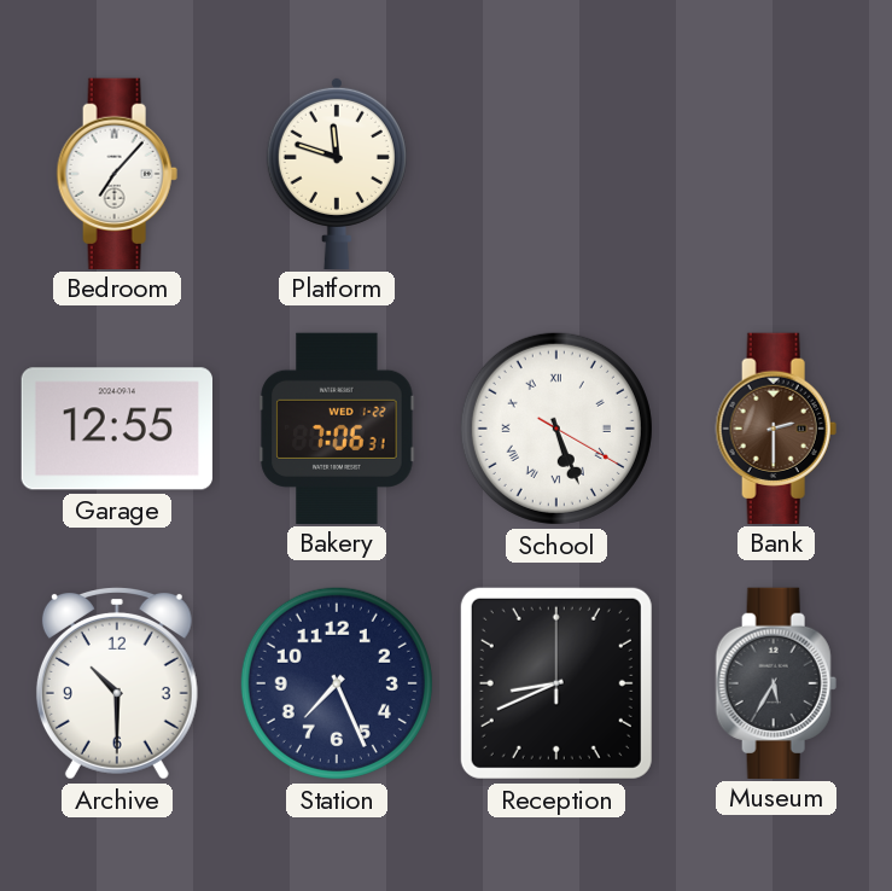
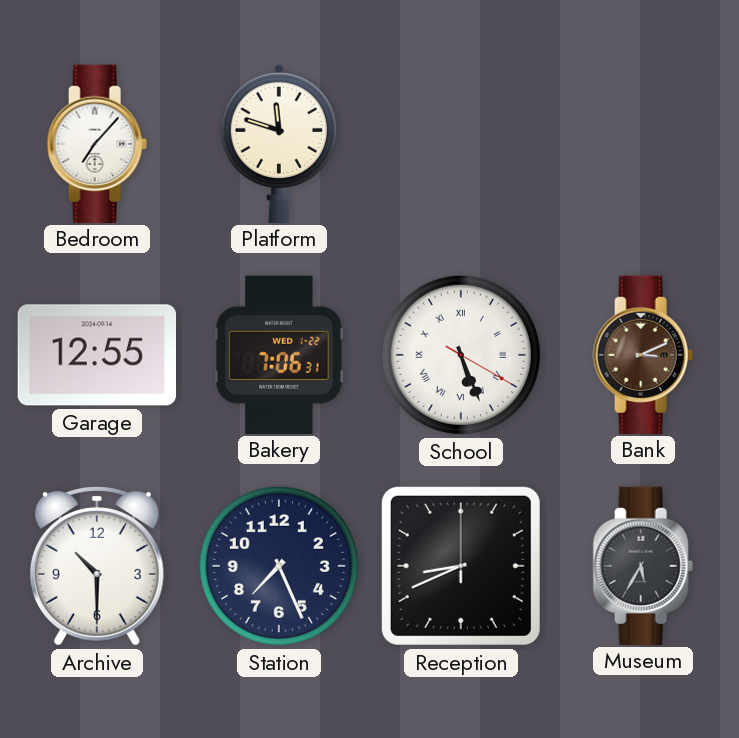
Bank: 2:30 -> 3:11 (643, 354)
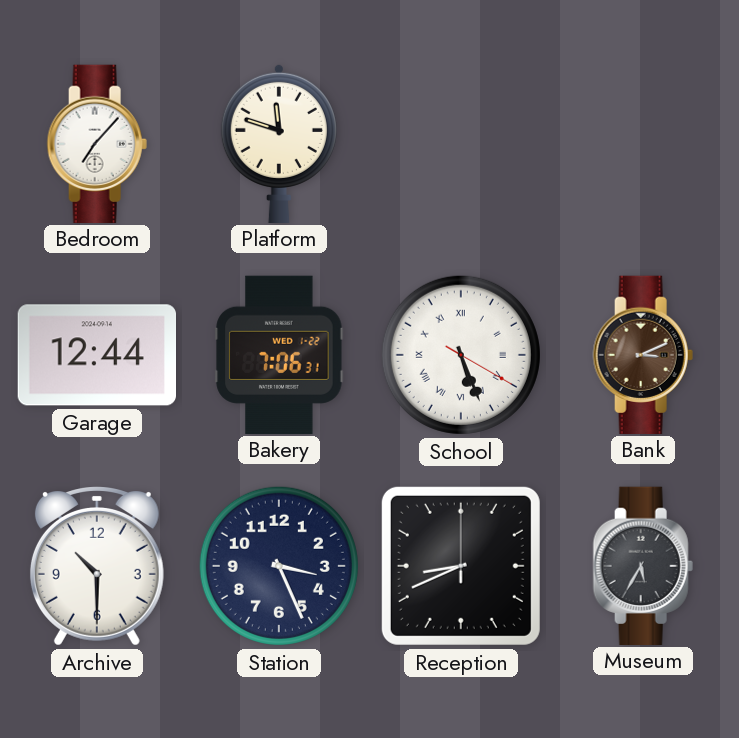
Garage: 12:55 -> 12:44 (96, 355)
Station: 7:26 -> 3:26 (279, 566)
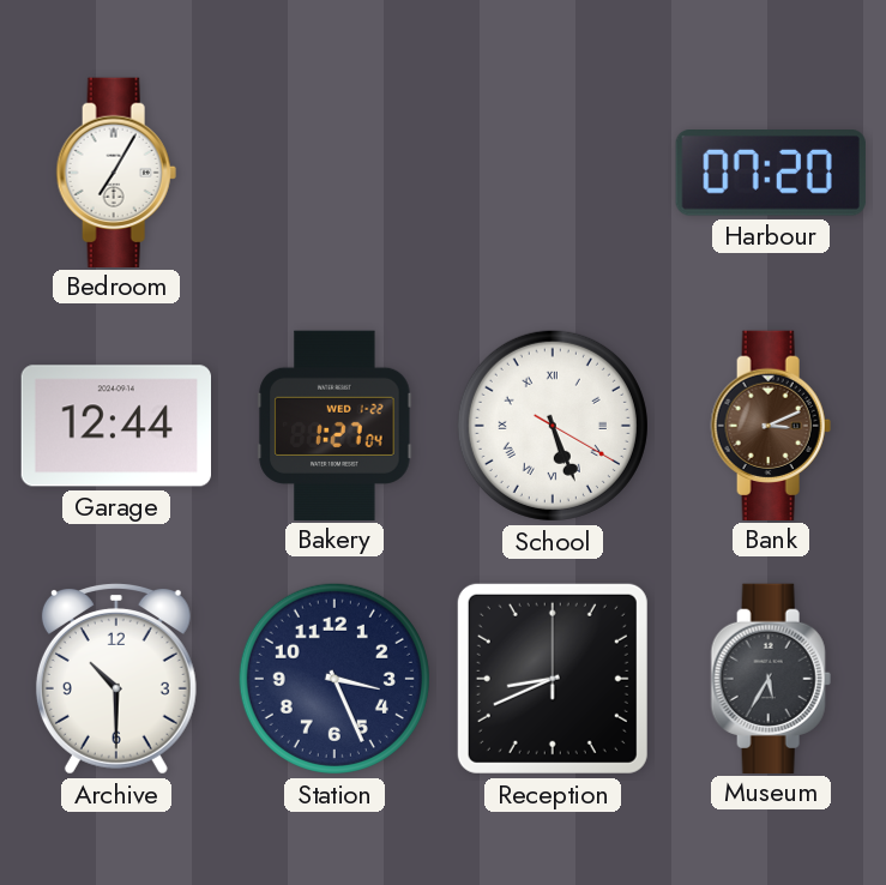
Bedroom: 7:07 -> 7:05 (116, 171)
Platform: 11:48 -> none (279, 143)
Harbour: none -> 07:20 (771, 174)
Bakery: 7:06 -> 1:27 (334, 425)
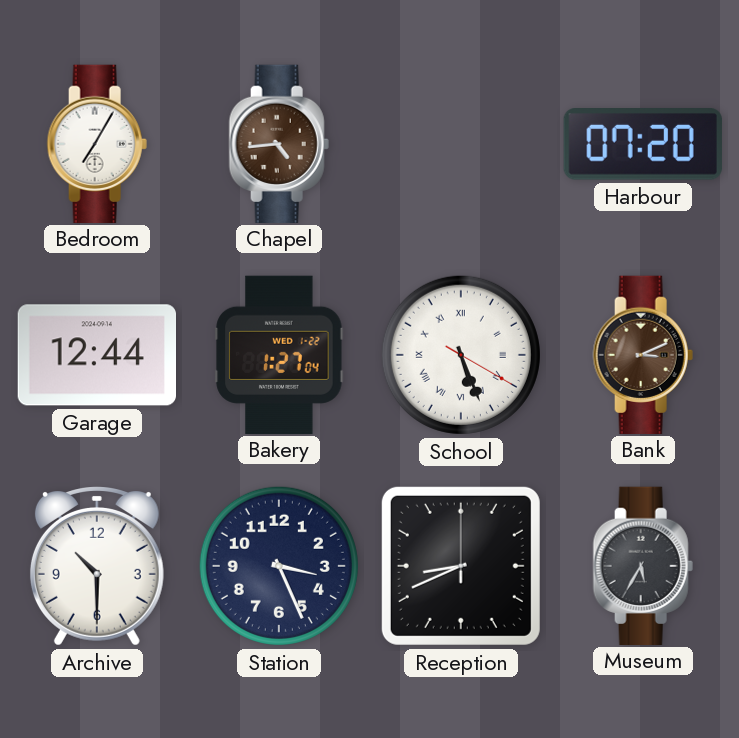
Chapel: none -> 4:44 (279, 143)
